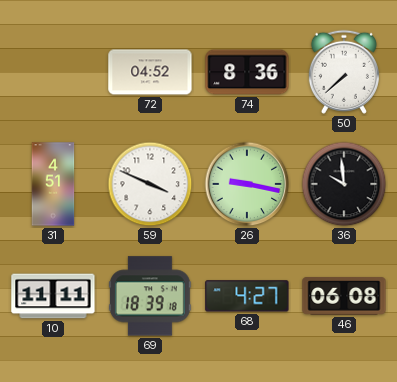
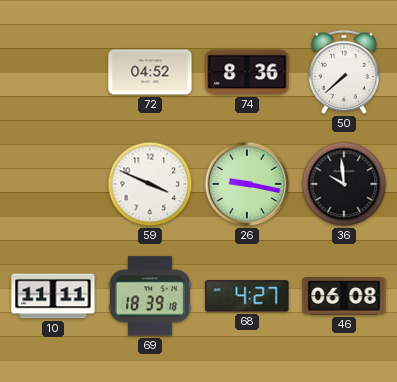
31: 4:51 -> none (53, 184)
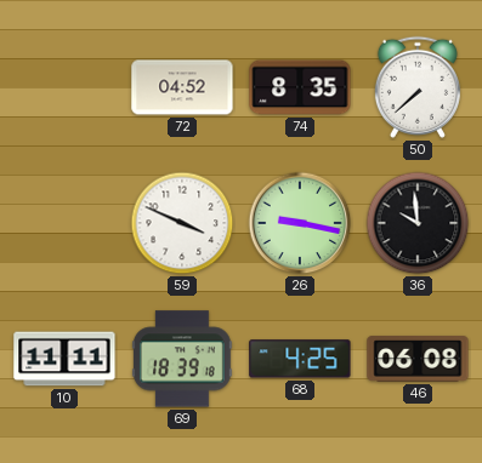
74: 8:36 -> 8:35 (300, 87)
68: 4:27 -> 4:25 (300, 359)
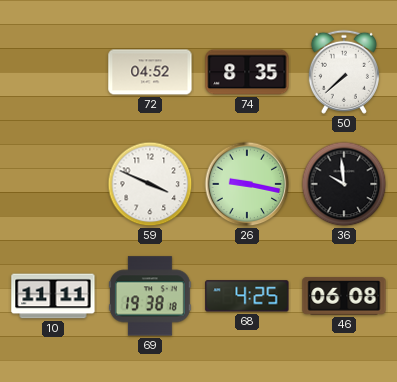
69: 18:39 -> 19:38 (150, 296)
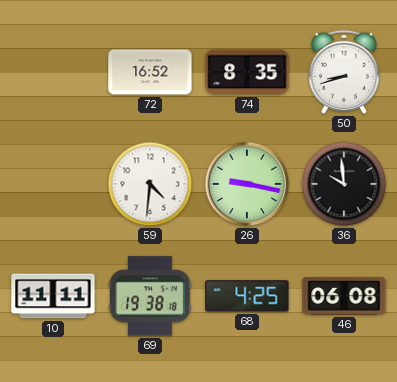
72: 04:52 -> 16:52 (150, 72)
50: 7:38 -> 8:42 (344, 72)
59: 3:49 -> 4:31 (150, 184)
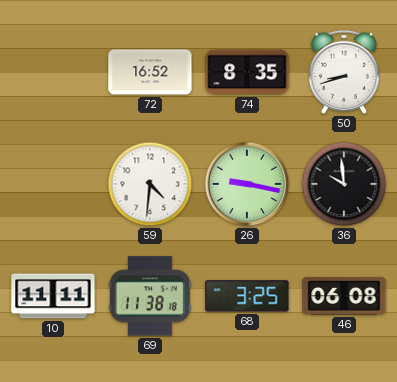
69: 19:38 -> 11:38 (150, 296)
68: 4:25 -> 3:25 (247, 296)
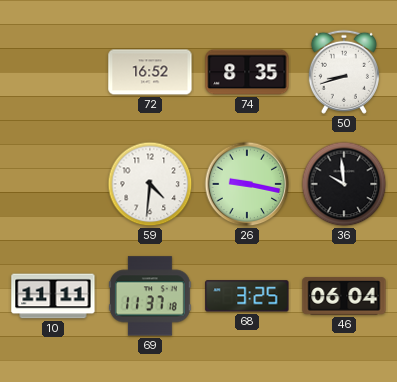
69: 11:38 -> 11:37 (150, 296)
46: 06:08 -> 06:04 (344, 296)
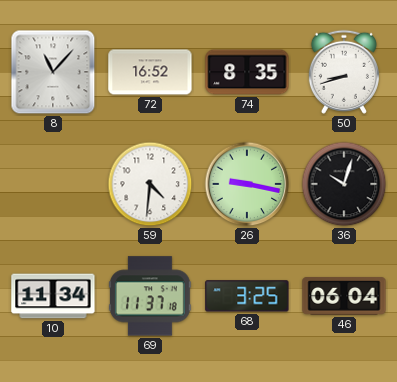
8: none -> 11:07 (53, 72)
36: 9:59 -> 10:03 (344, 184)
10: 11:11 -> 11:34 (53, 296)
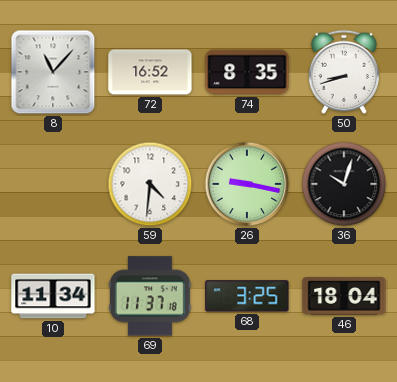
46: 06:04 -> 18:04 (344, 296)
